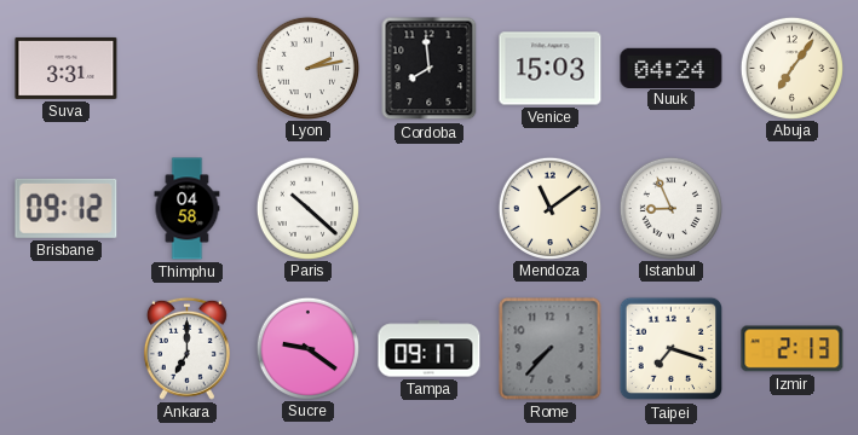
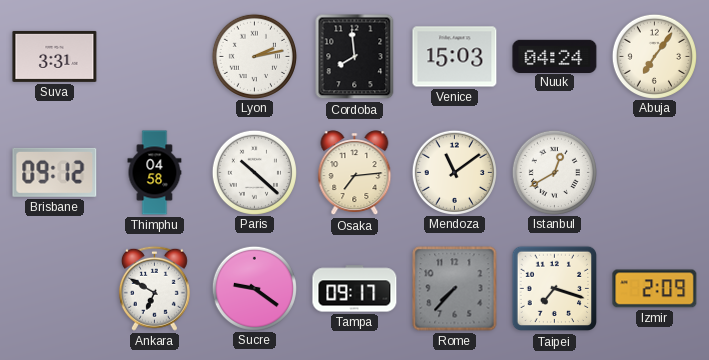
Osaka: none -> 7:14 (355, 173)
Istanbul: 8:56 -> 12:40 (554, 172)
Ankara: 7:00 -> 6:50 (154, 288)
Izmir: 2:13 -> 2:09 (655, 289)
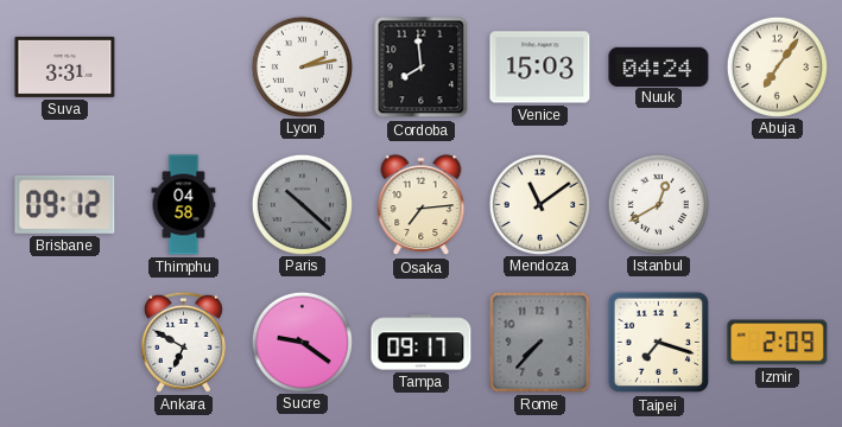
Paris dial: white -> grey (302, 204)
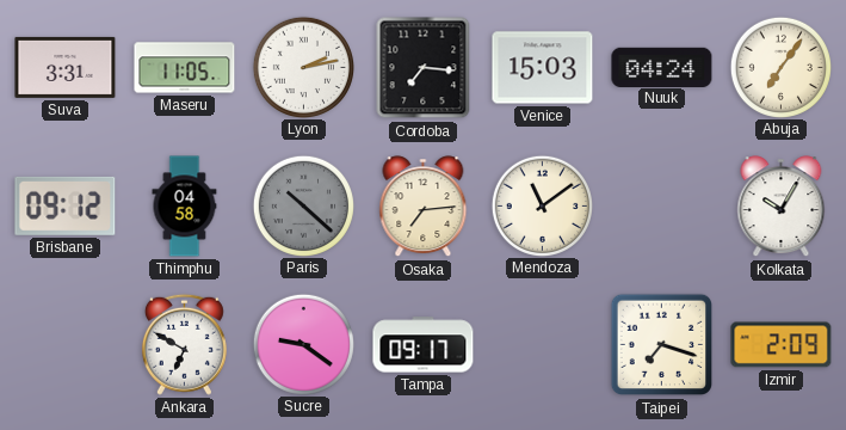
Maseru: none -> 11:05 (185, 68)
Cordoba: 7:59 -> 7:16 (424, 68)
Istanbul: 12:40 -> none (658, 204)
Kolkata: none -> 10:05 (782, 207)
Rome: 7:37 -> none (540, 343)
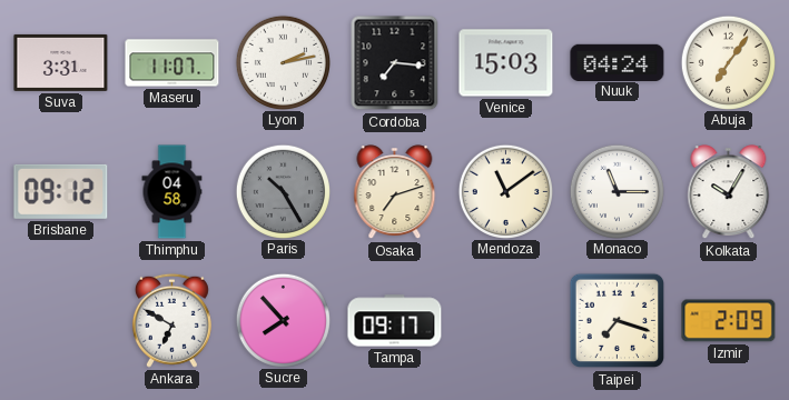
Maseru: 11:05 -> 11:07 (172, 63)
Paris: 10:22 -> 10:25 (283, 191)
Osaka: 7:14 -> 7:12 (395, 192)
Monaco: none -> 11:15 (617, 191)
Sucre: 9:21 -> 7:53 (283, 320)
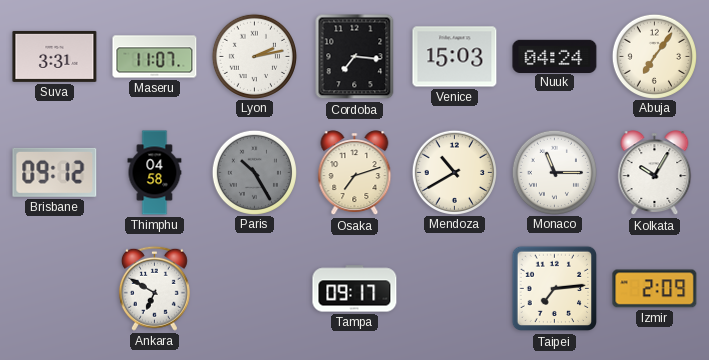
Mendoza: 11:09 -> 10:40 (454, 172)
Sucre: 7:53 -> none (283, 320)
Taipei: 7:18 -> 7:14 (555, 289)
